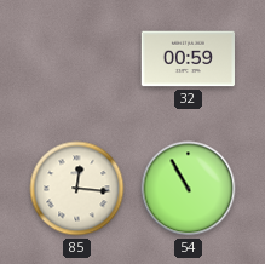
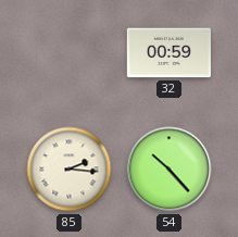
85: 12:16 -> 2:16 (70, 170)
54: 10:55 -> 10:23 (170, 170)
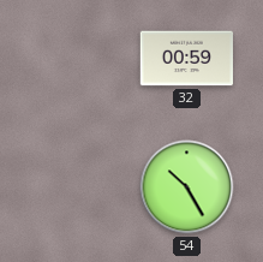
85: 2:16 -> none (70, 170)
54: 10:23 -> 10:25 (187, 187)
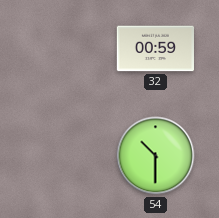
54: 10:25 -> 10:30 (156, 156)
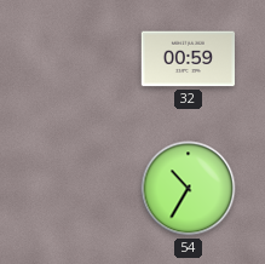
54: 10:30 -> 10:35 (189, 189)
